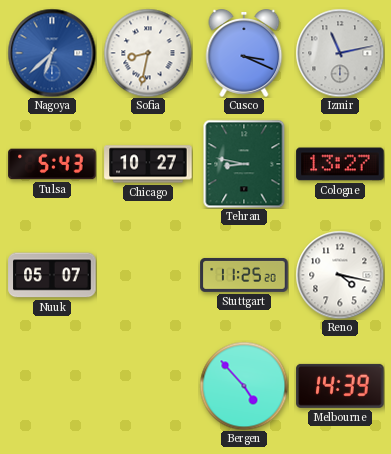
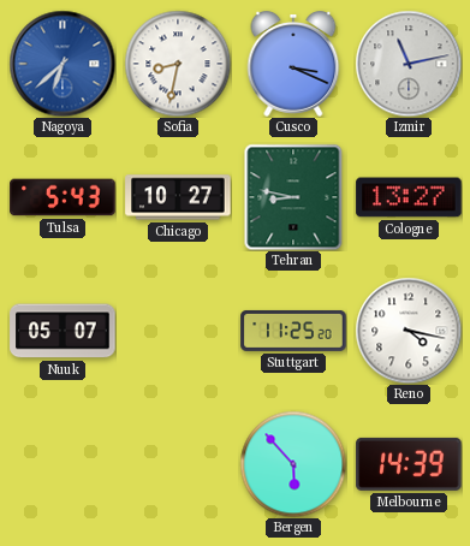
Bergen: 4:53 -> 5:53 (293, 464)
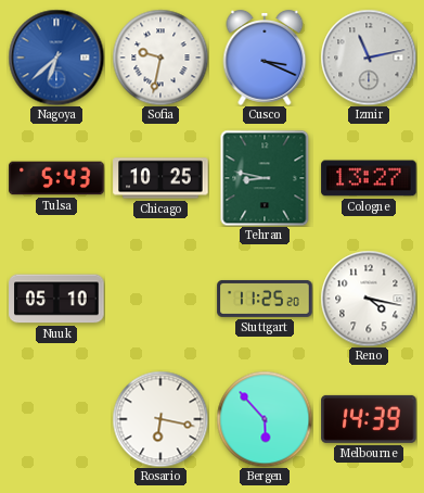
Sofia: 8:32 -> 9:32 (160, 58)
Chicago: 10:27 -> 10:25 (160, 178)
Nuuk: 05:07 -> 05:10 (56, 299)
Rosario: none -> 6:17 (160, 419)
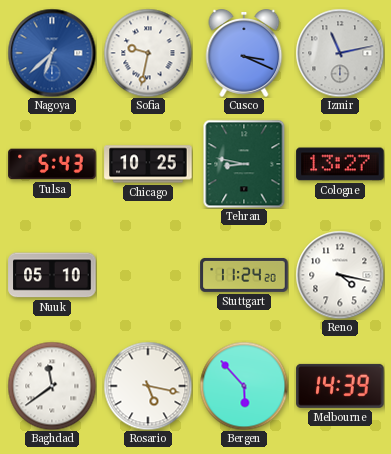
Stuttgart: 11:25 -> 11:24 (244, 275)
Baghdad: none -> 11:39 (52, 386)
Rosario: 6:17 -> 5:17 (148, 386)
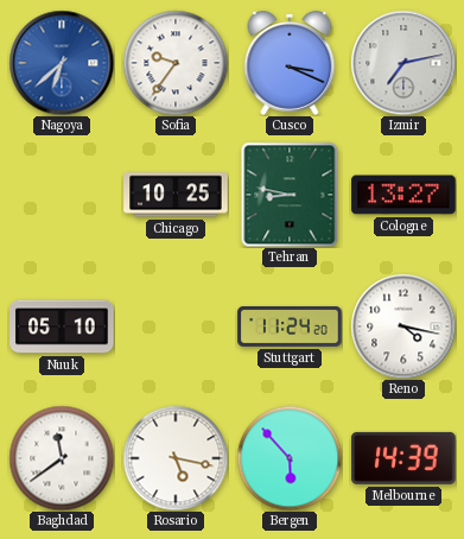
Sofia: 9:32 -> 9:36 (176, 63)
Izmir: 11:13 -> 7:13 (403, 63)
Tulsa: 5:43 -> none (52, 164)
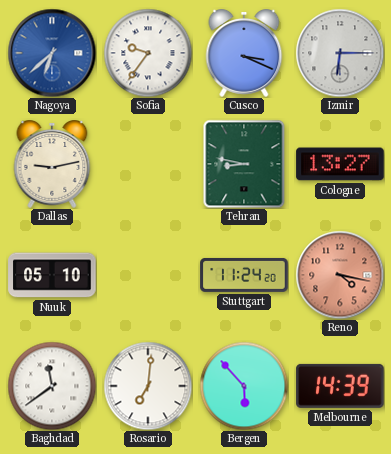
Izmir: 7:13 -> 6:15 (340, 53)
Dallas: none -> 9:13 (52, 165)
Chicago: 10:25 -> none (176, 195)
Reno dial: white -> salmon (340, 275)
Rosario: 5:17 -> 7:01 (148, 386)
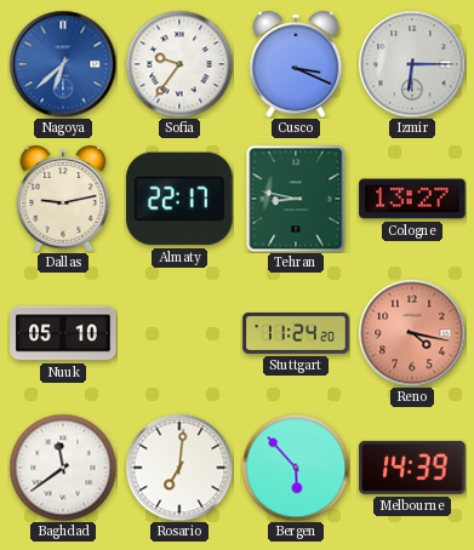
Almaty: none -> 22:17 (179, 199)
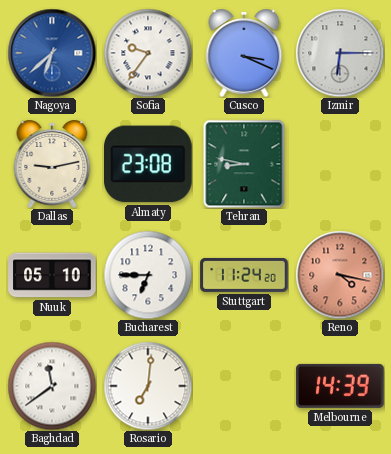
Almaty: 22:17 -> 23:08 (148, 164)
Cologne: 13:27 -> none (412, 199)
Bucharest: none -> 6:45 (148, 275)
Bergen: 5:53 -> none (296, 468)
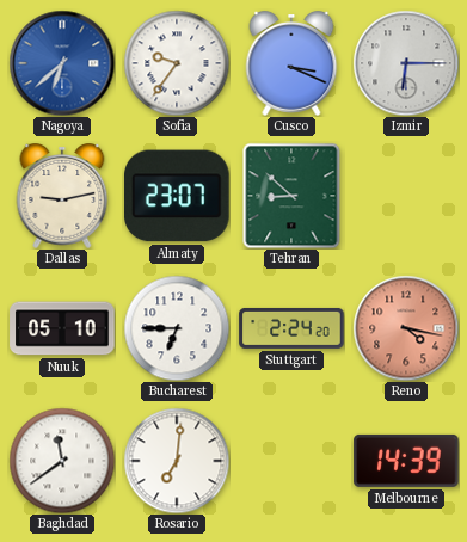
Almaty: 23:08 -> 23:07 (177, 196)
Tehran: 8:47 -> 8:52 (291, 196)
Stuttgart: 11:24 -> 2:24 (291, 328)
